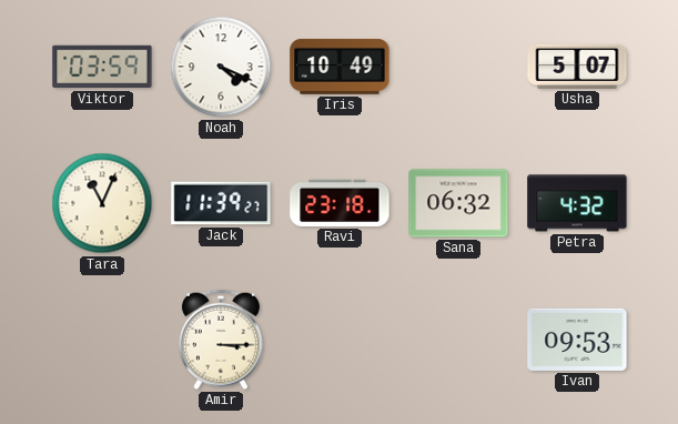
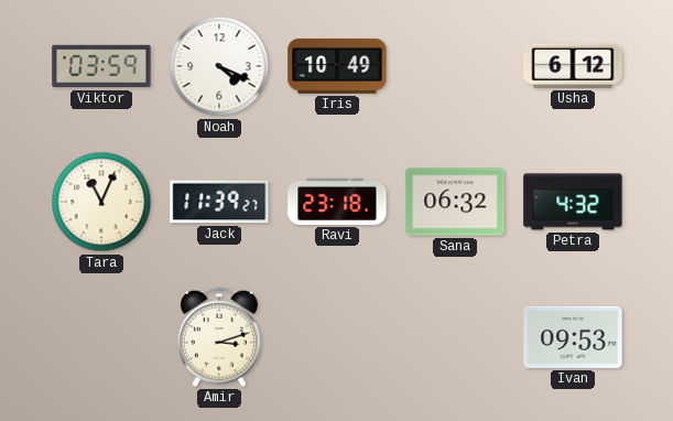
Usha: 5:07 -> 6:12 (573, 66)
Amir: 3:15 -> 3:12 (219, 337)
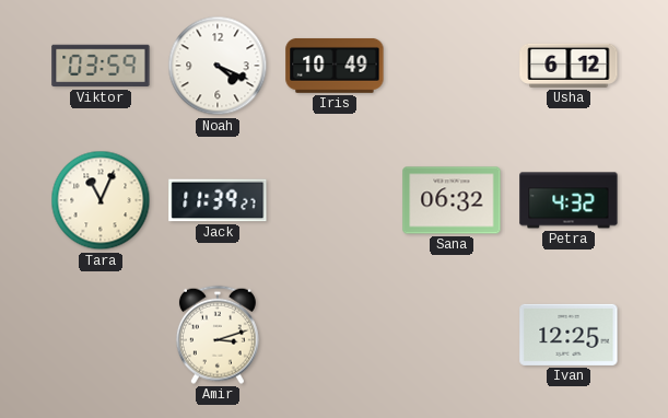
Ravi: 23:18 -> none (337, 202)
Ivan: 09:53 -> 12:25 (569, 335)
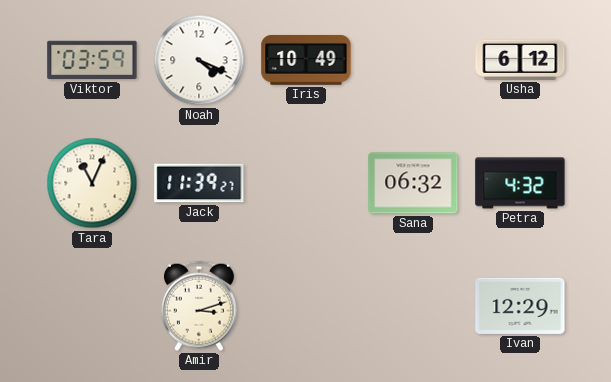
Ivan: 12:25 -> 12:29 (520, 306)
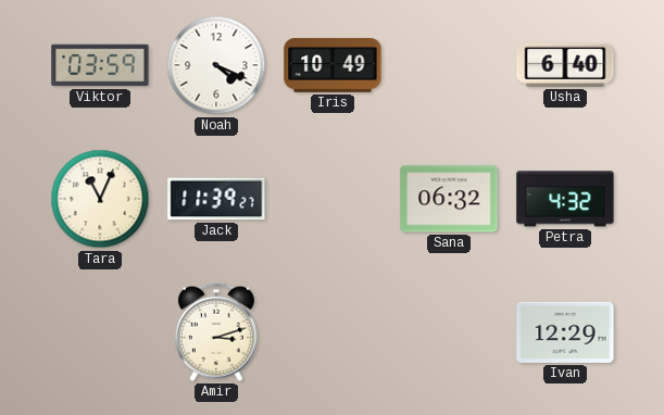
Usha: 6:12 -> 6:40 (565, 65)
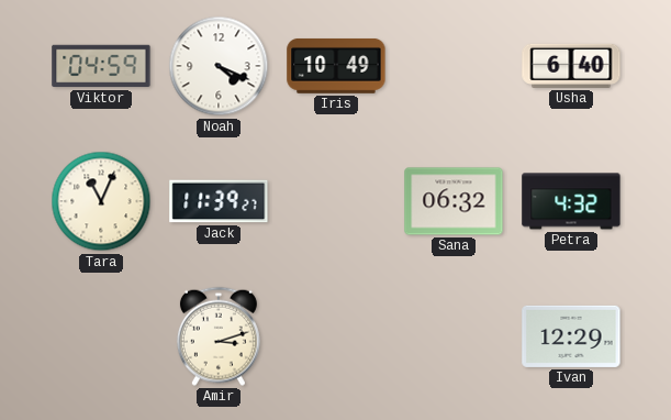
Viktor: 03:59 -> 04:59 (101, 66)
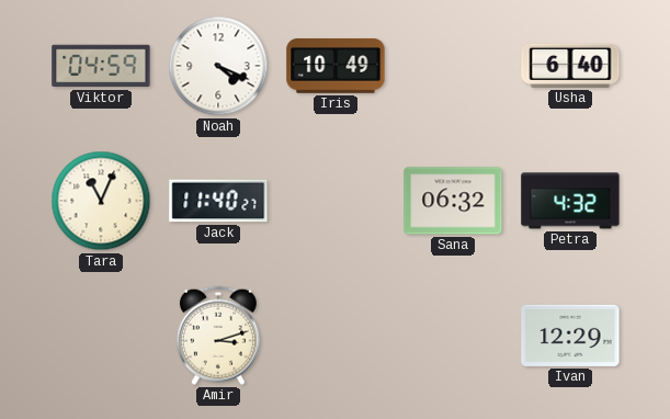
Jack: 11:39 -> 11:40 (218, 201)
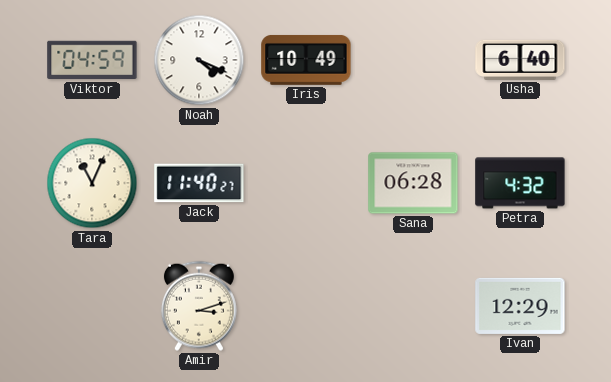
Sana: 06:32 -> 06:28 (413, 183)
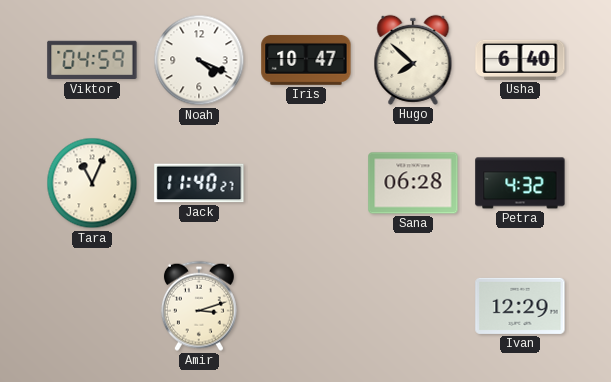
Iris: 10:49 -> 10:47 (306, 60)
Hugo: none -> 7:52 (413, 60)
